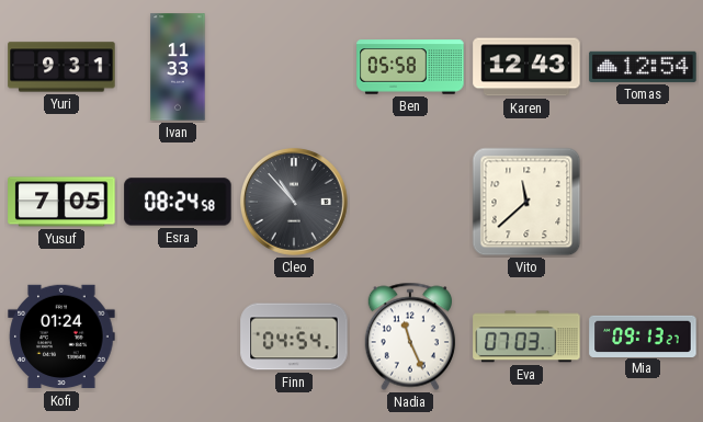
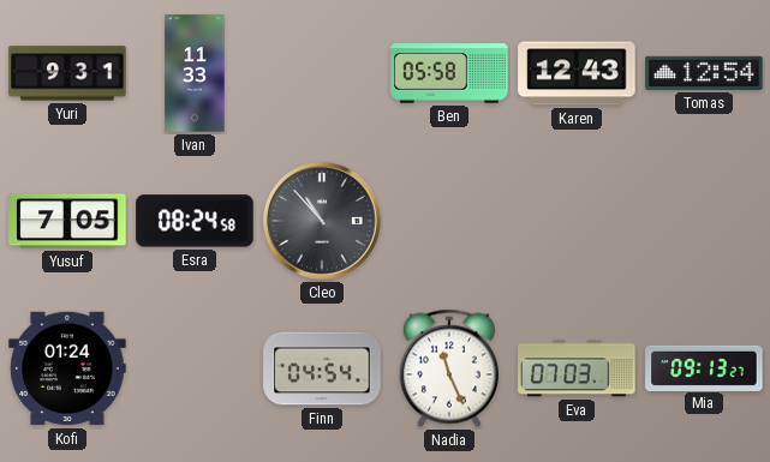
Vito: 11:38 -> none (526, 202)
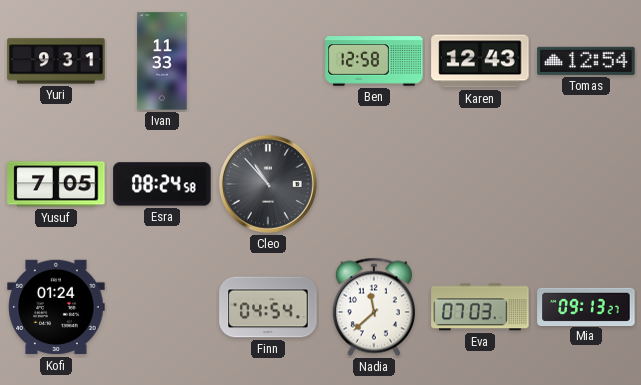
Ben: 05:58 -> 12:58 (374, 61)
Nadia: 11:26 -> 11:38 (374, 307)
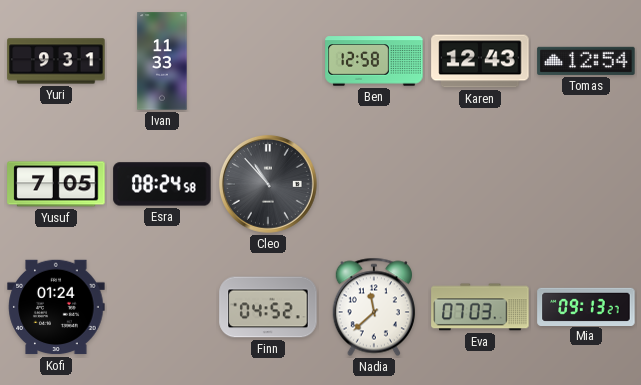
Finn: 04:54 -> 04:52 (268, 307)
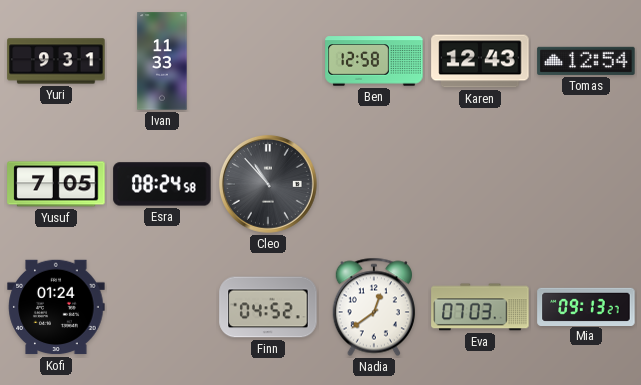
Nadia: 11:38 -> 12:39 (374, 307)
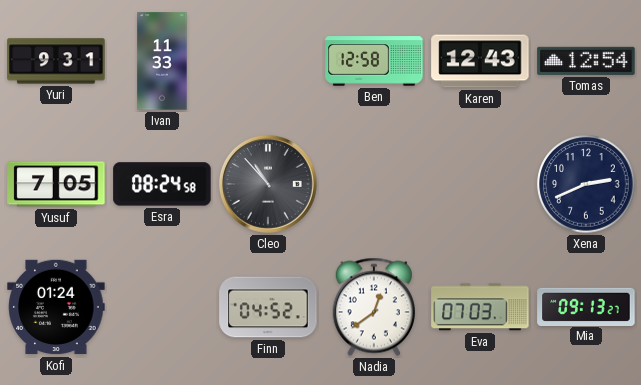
Xena: none -> 2:41 (586, 184)
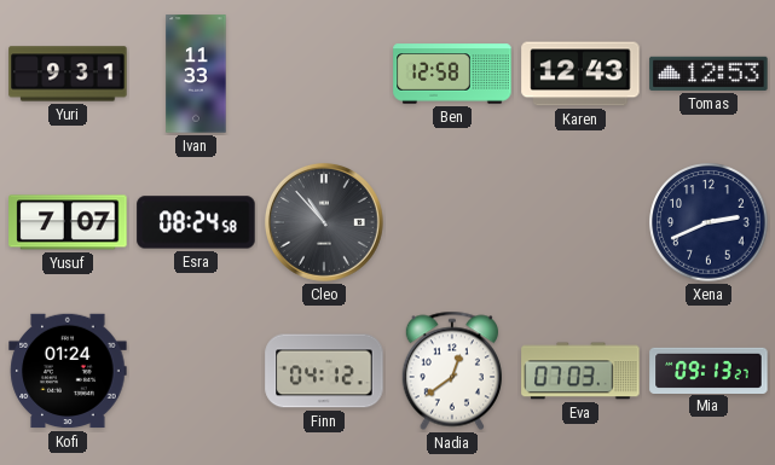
Tomas: 12:54 -> 12:53 (709, 74)
Yusuf: 7:05 -> 7:07 (68, 222)
Finn: 04:52 -> 04:12 (324, 371)
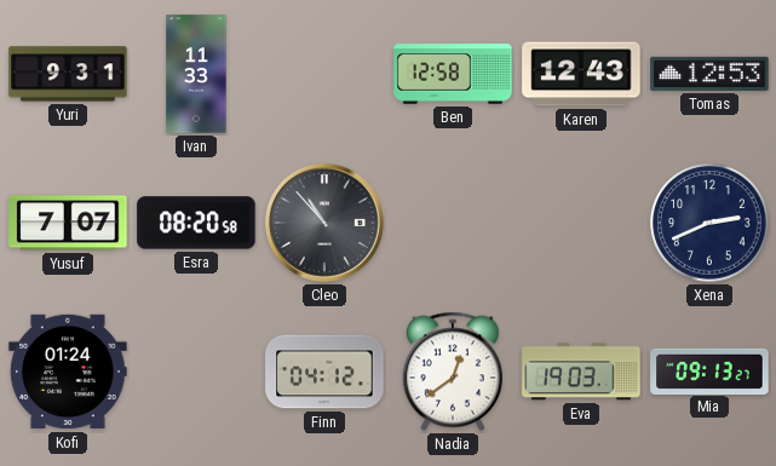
Esra: 08:24 -> 08:20 (196, 223)
Eva: 07:03 -> 19:03 (581, 372)
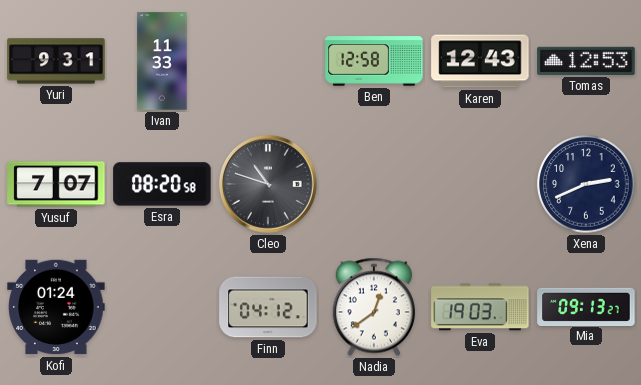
Cleo: 10:53 -> 10:48 (268, 184)
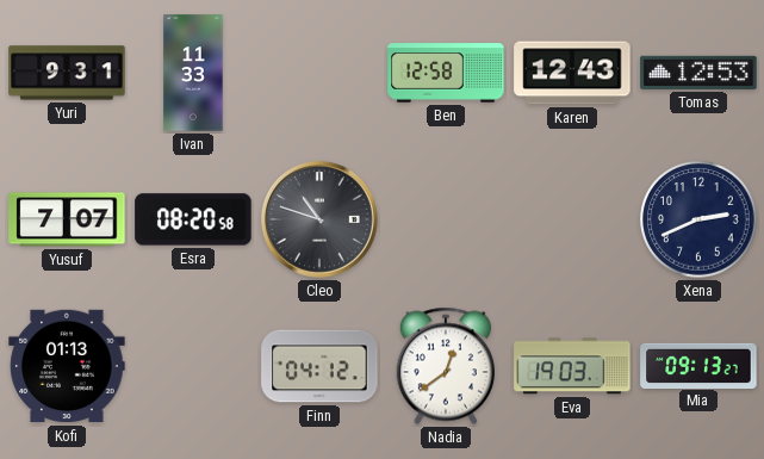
Kofi: 01:24 -> 01:13 (67, 366)
